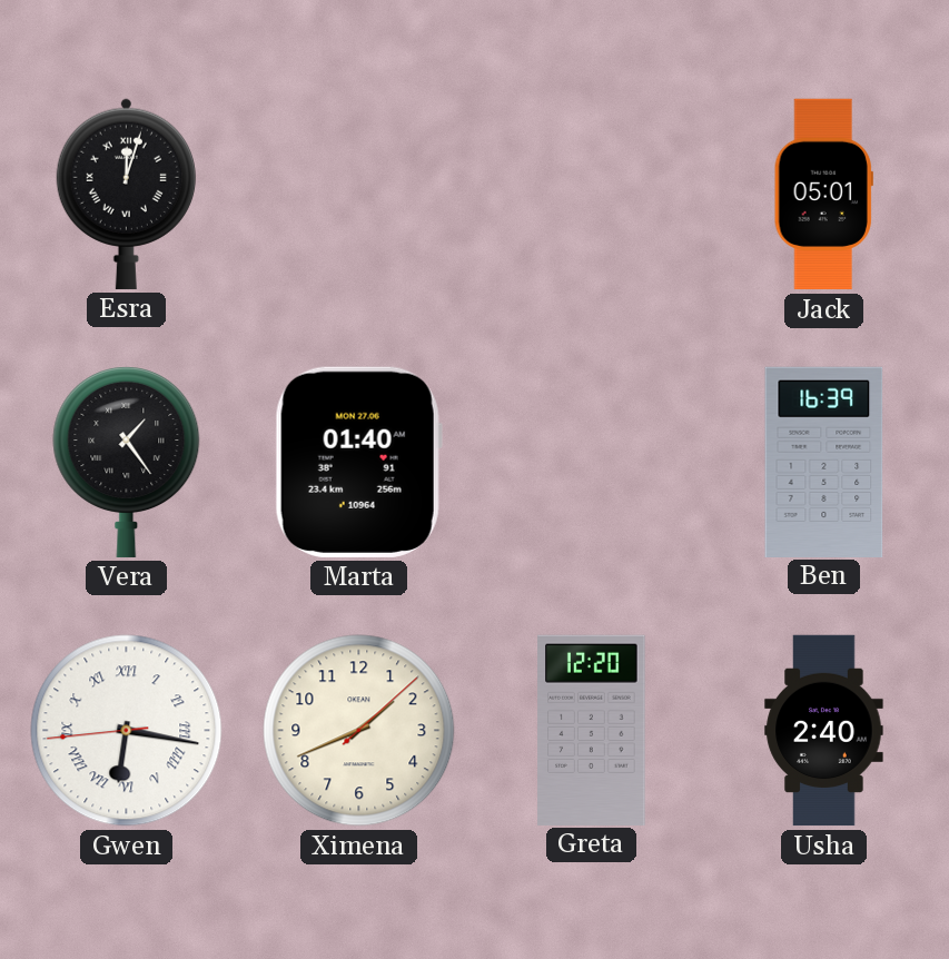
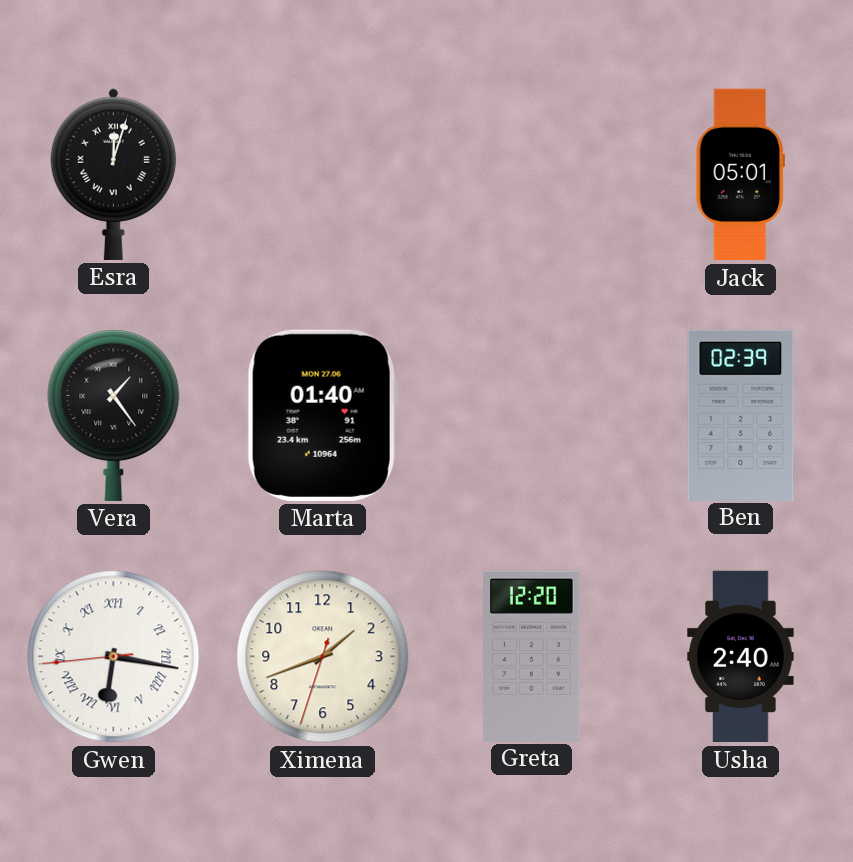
Ben: 16:39 -> 02:39 (741, 415)
Ximena: 1:41:08 -> 1:41:33 (323, 657)
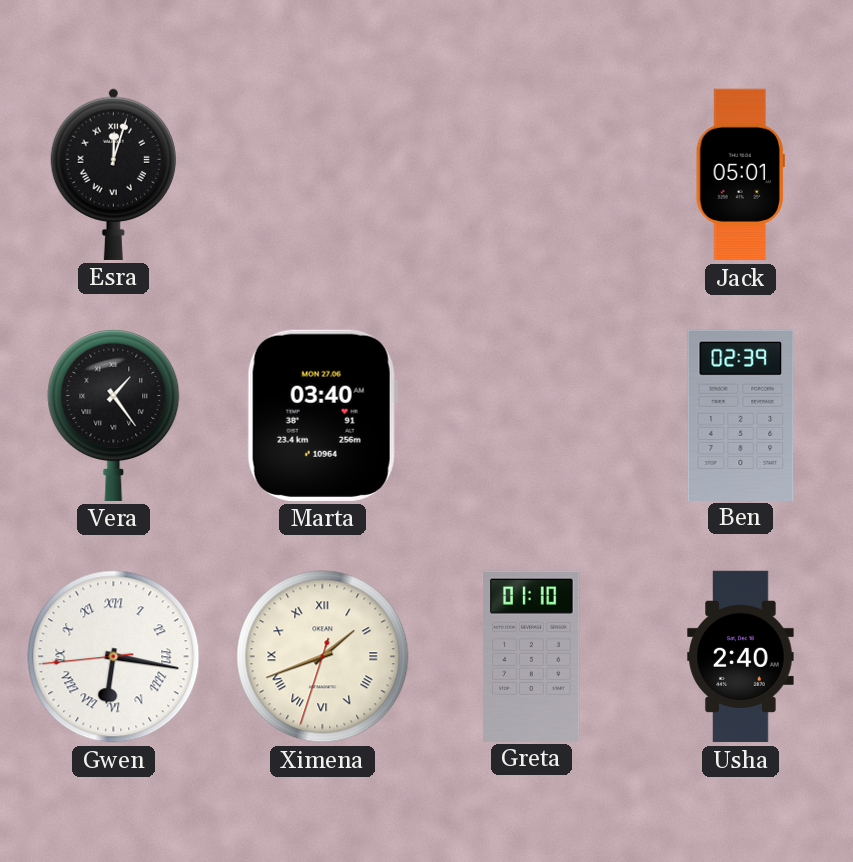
Marta: 01:40 -> 03:40 (322, 415)
Ximena numerals: Arabic -> Roman (323, 657)
Greta: 12:20 -> 01:10 (532, 656)
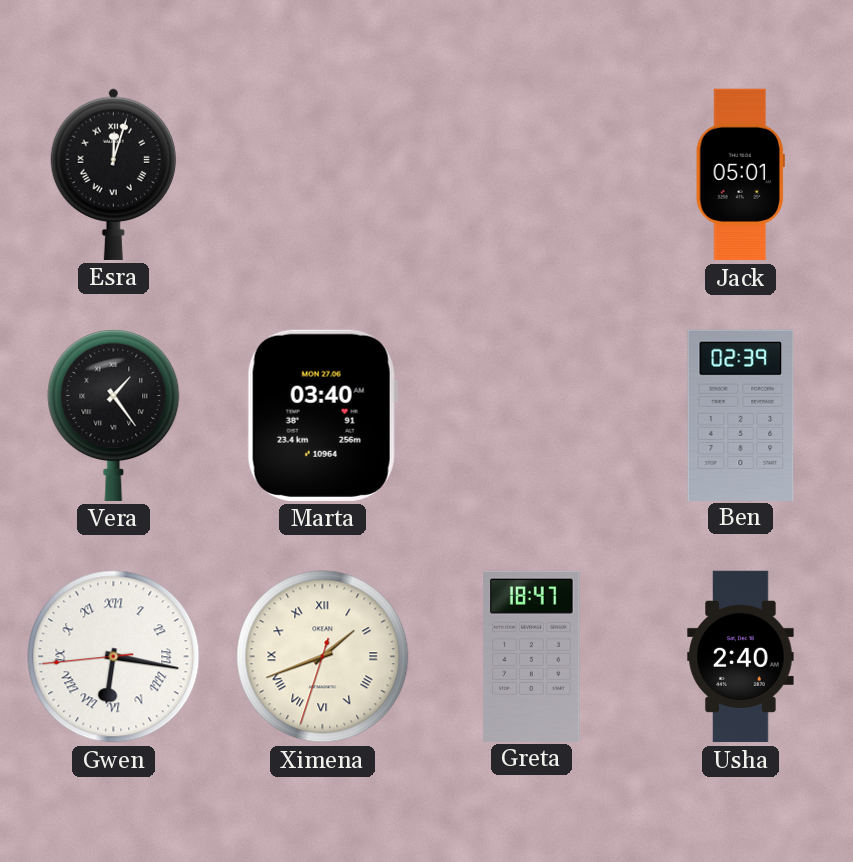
Greta: 01:10 -> 18:47 (532, 656)
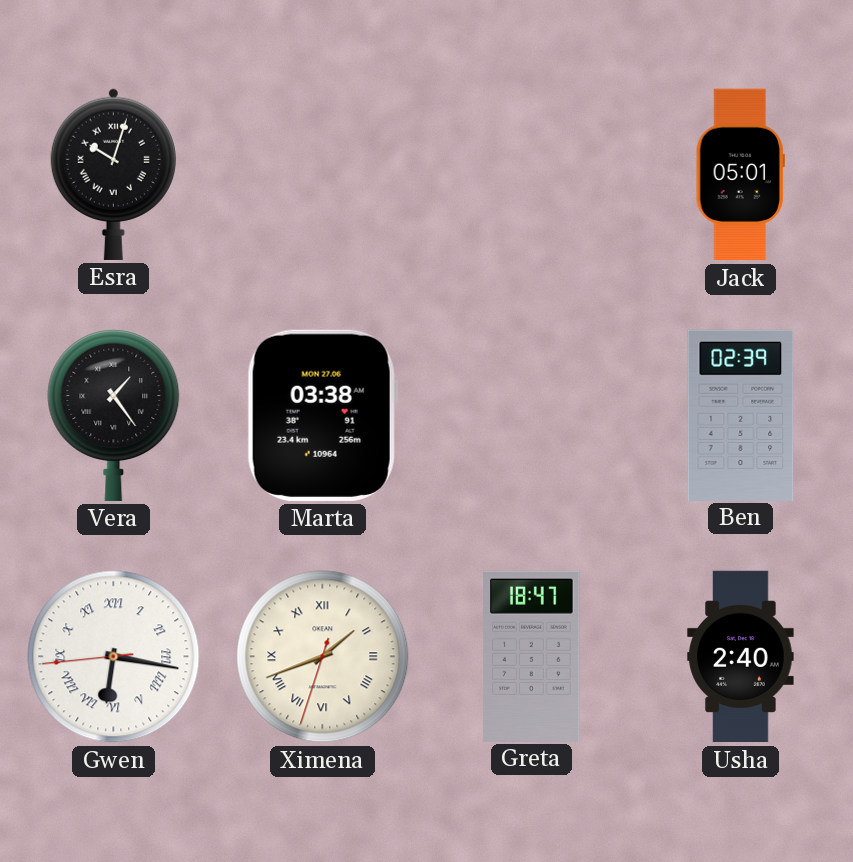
Esra: 12:03 -> 10:03 (113, 174)
Marta: 03:40 -> 03:38 (322, 415)
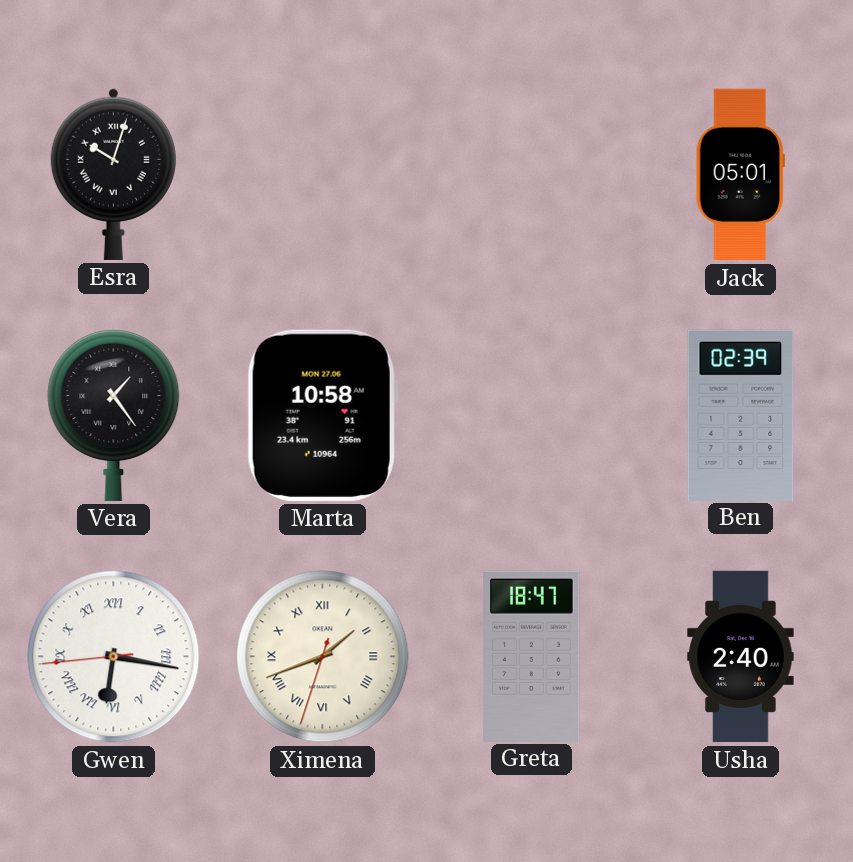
Marta: 03:38 -> 10:58 (322, 415)
